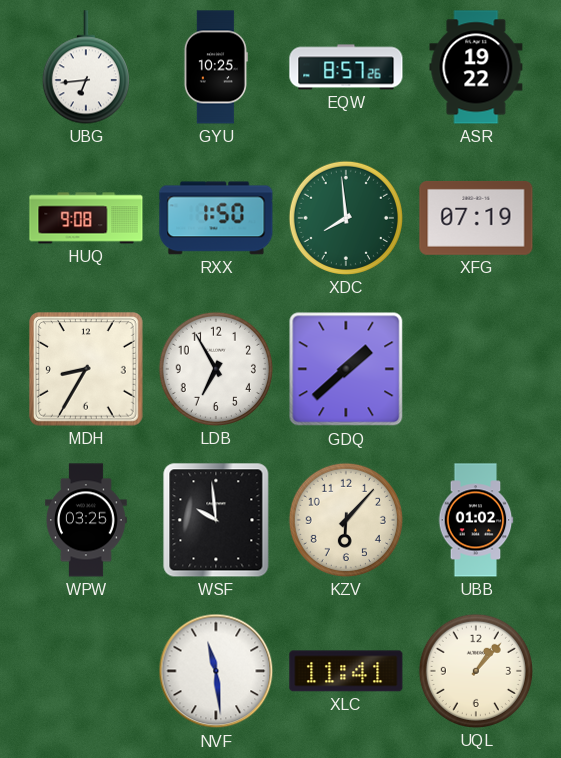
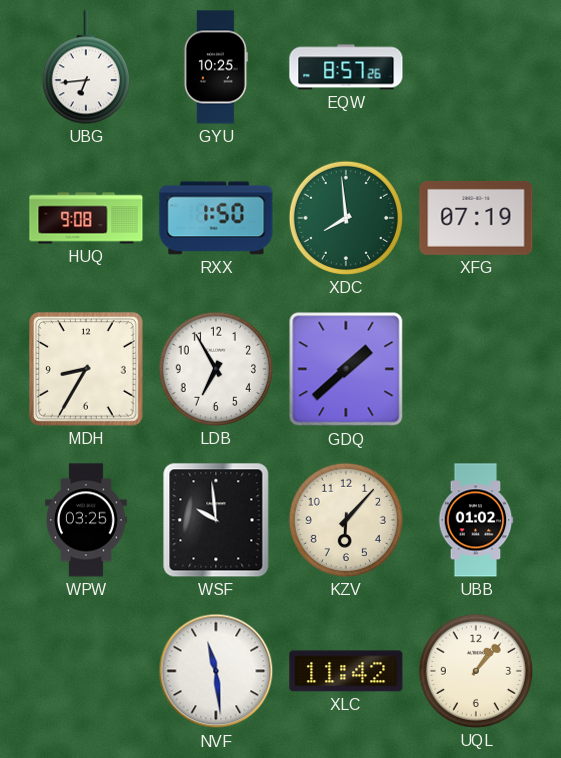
ASR: 19:22 -> none (476, 67)
XLC: 11:41 -> 11:42 (346, 671)
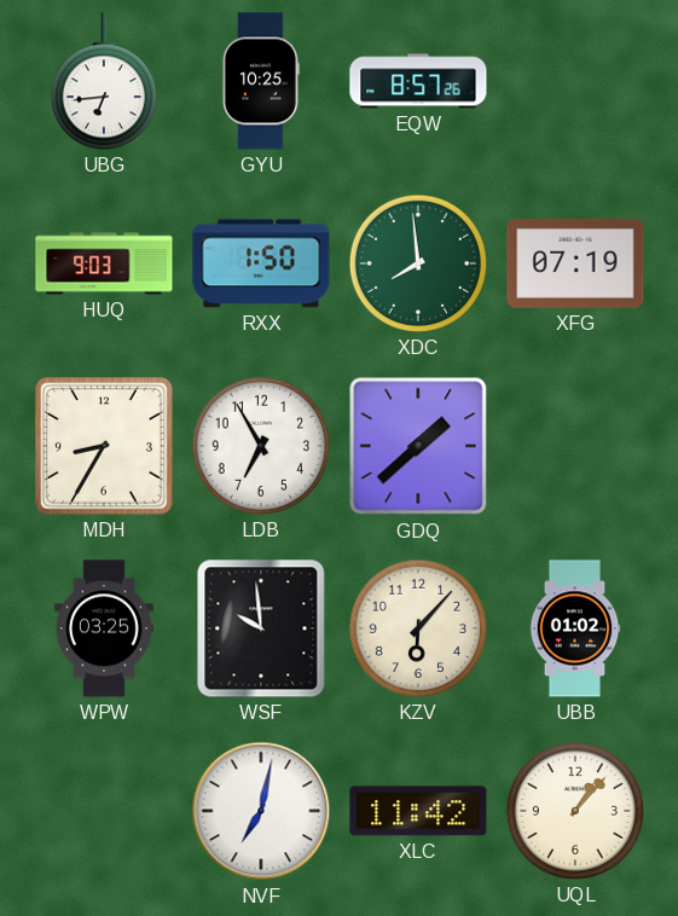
HUQ: 9:08 -> 9:03 (104, 263)
NVF: 11:29 -> 7:02 (261, 811)
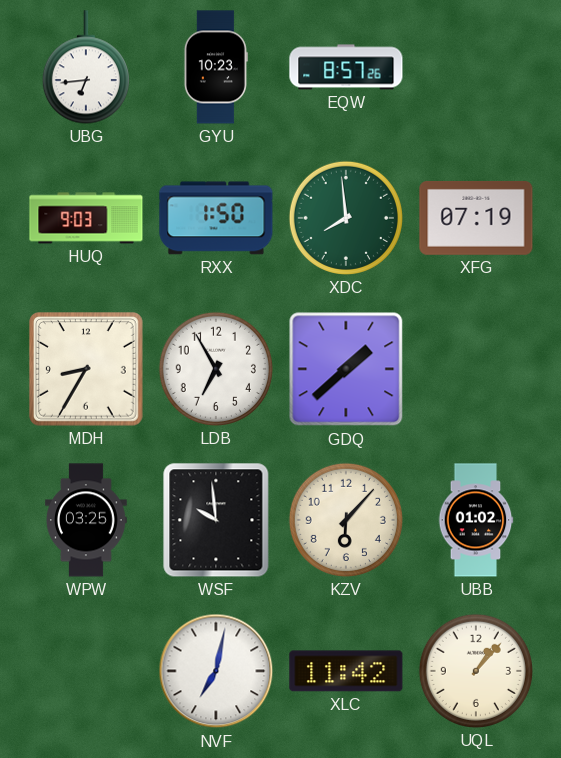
GYU: 10:25 -> 10:23 (216, 67)
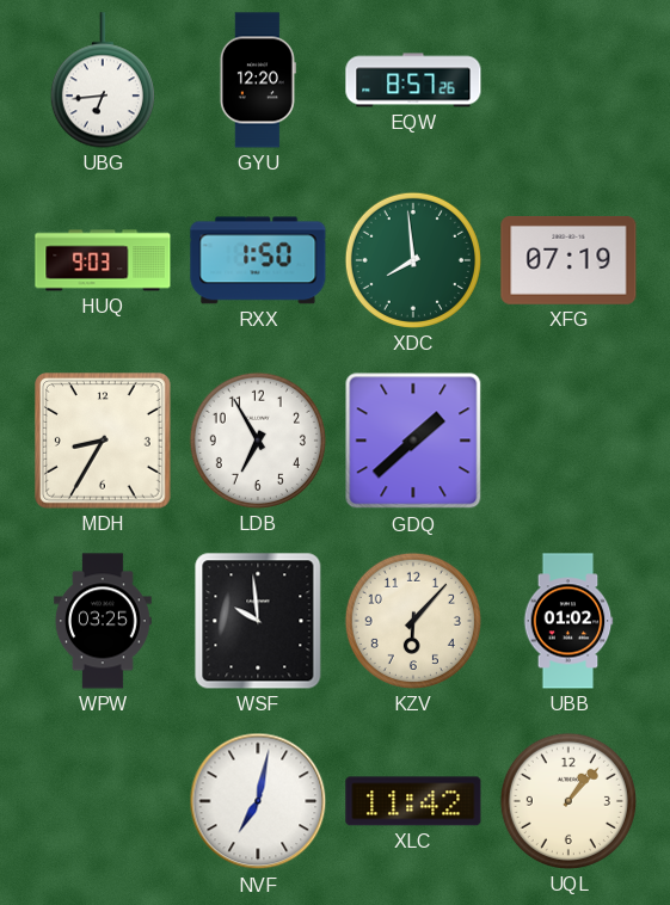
GYU: 10:23 -> 12:20 (258, 80)
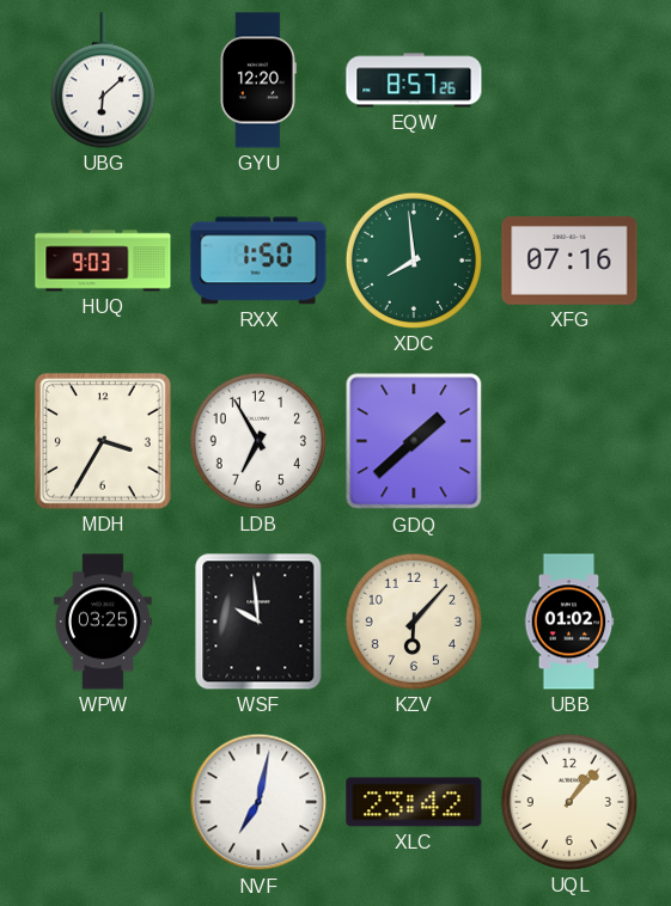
UBG: 6:44 -> 6:08 (103, 80)
XFG: 07:19 -> 07:16 (569, 261)
MDH: 8:35 -> 3:35 (104, 442)
XLC: 11:42 -> 23:42 (414, 802)
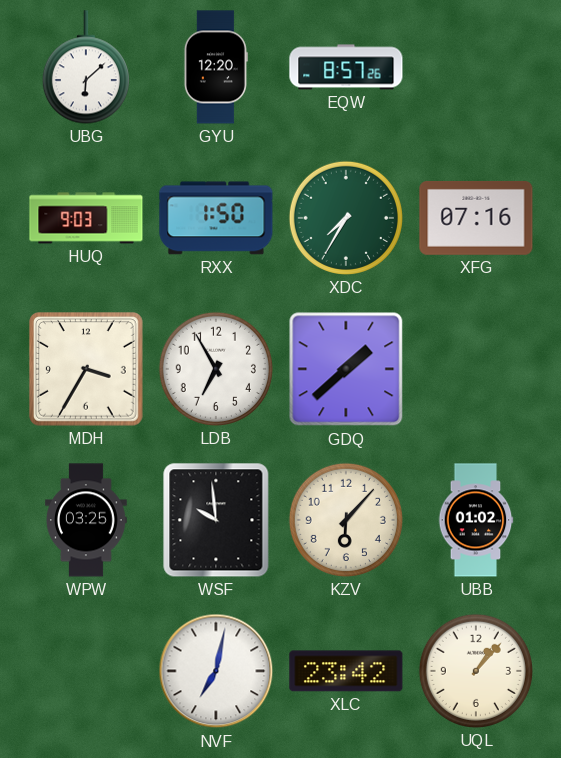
XDC: 7:59 -> 7:35 (346, 218)
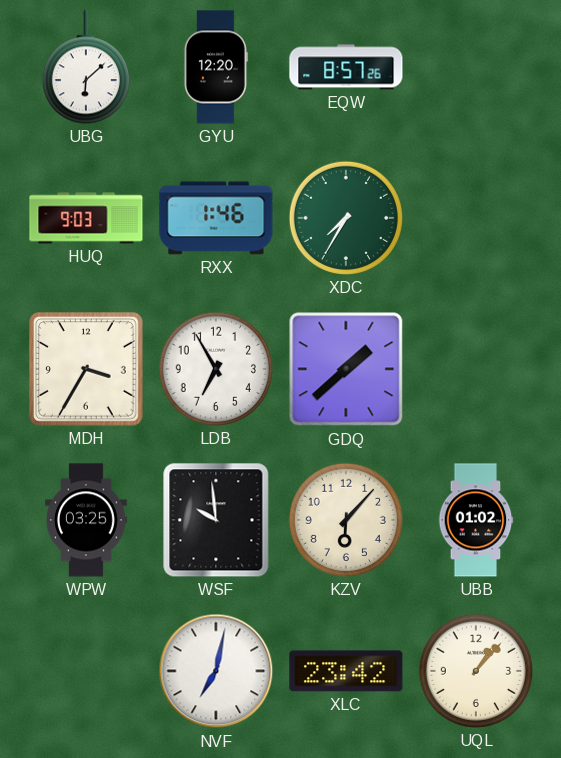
RXX: 1:50 -> 1:46 (216, 218)
XFG: 07:16 -> none (476, 218)
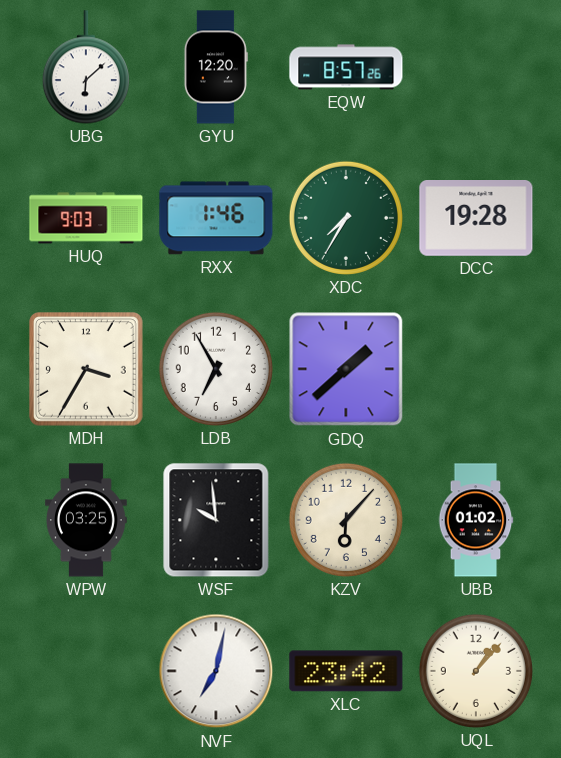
DCC: none -> 19:28 (476, 219)
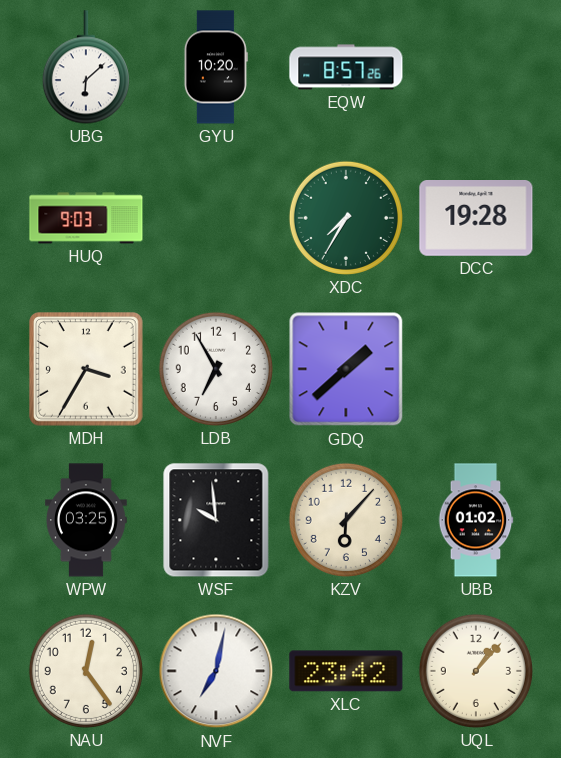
GYU: 12:20 -> 10:20 (216, 67)
RXX: 1:46 -> none (216, 218)
NAU: none -> 12:24 (86, 671)
